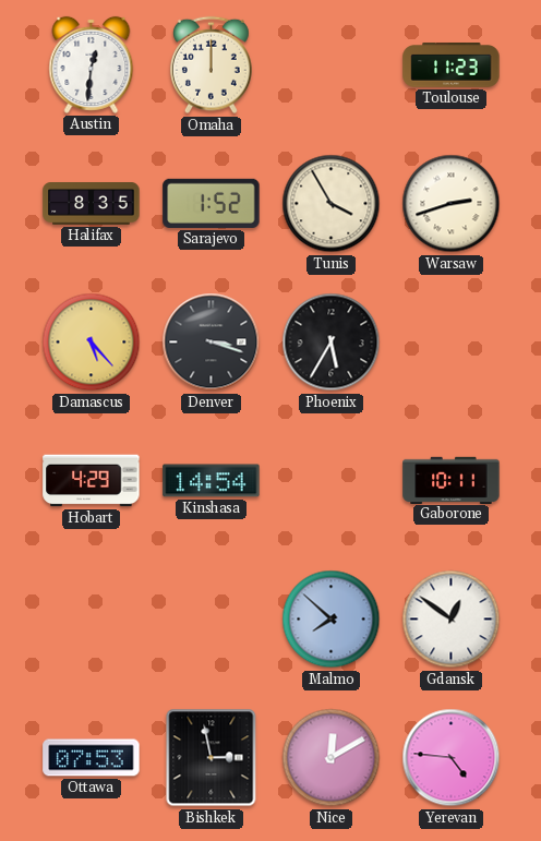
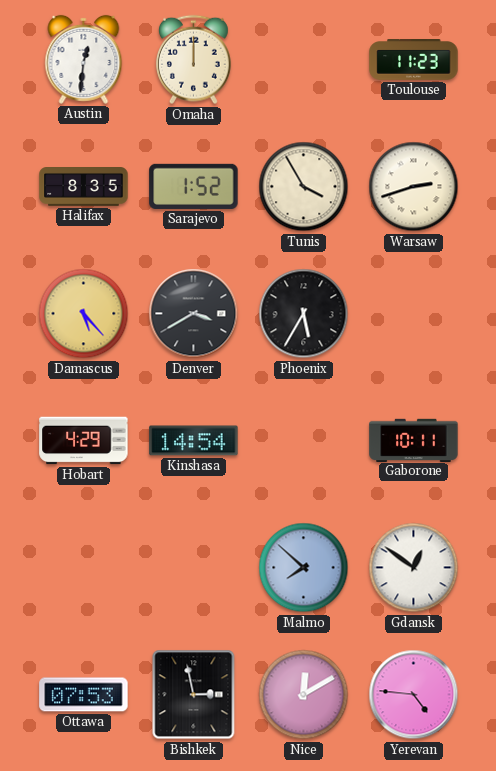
Denver: 3:18 -> 3:40 (194, 314)
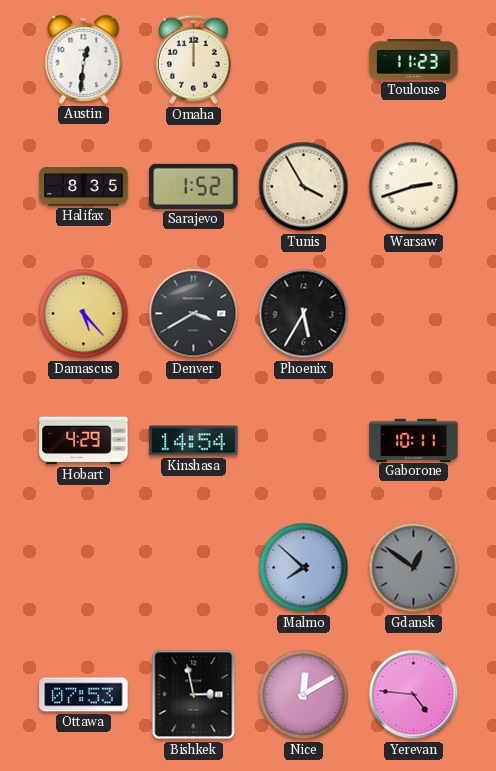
Gdansk dial: white -> grey (414, 568)
